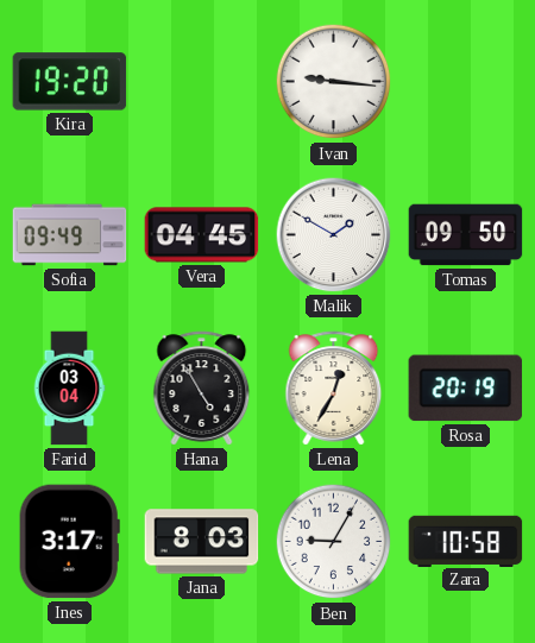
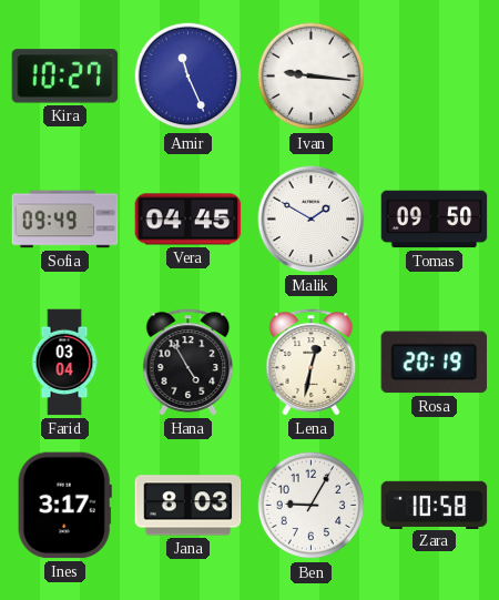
Kira: 19:20 -> 10:27 (65, 77)
Amir: none -> 11:26 (189, 77)
Lena: 12:35 -> 12:32 (312, 363)
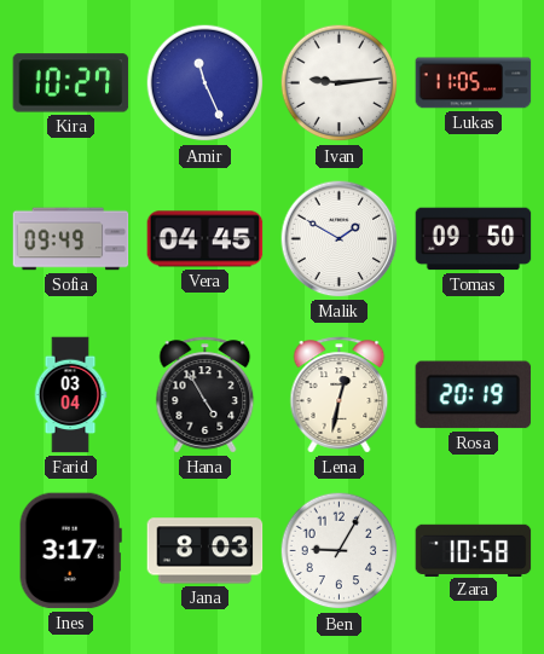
Ivan: 9:16 -> 9:14 (340, 83)
Lukas: none -> 11:05 (474, 83)
